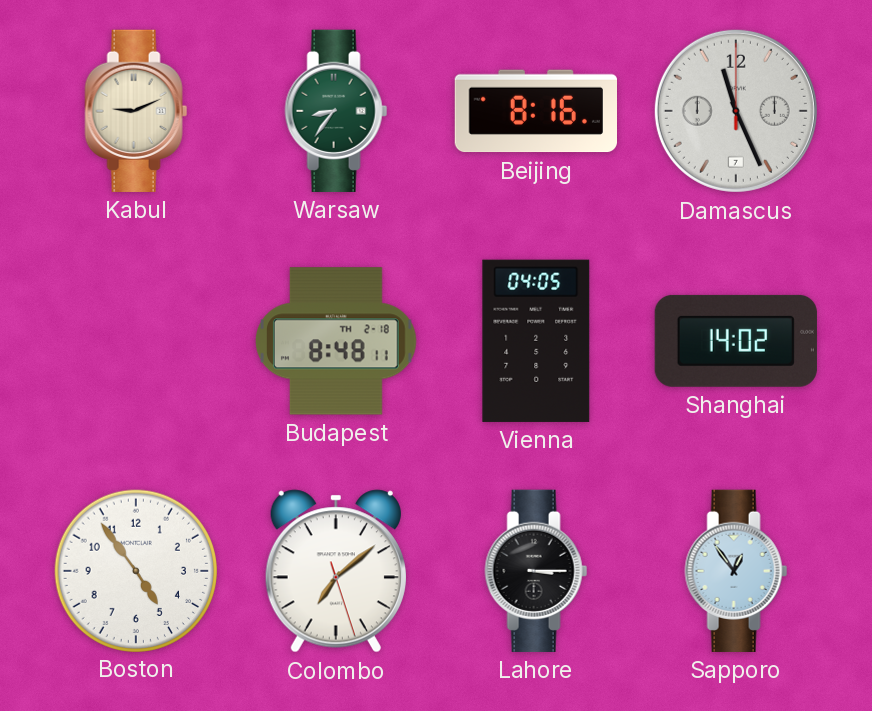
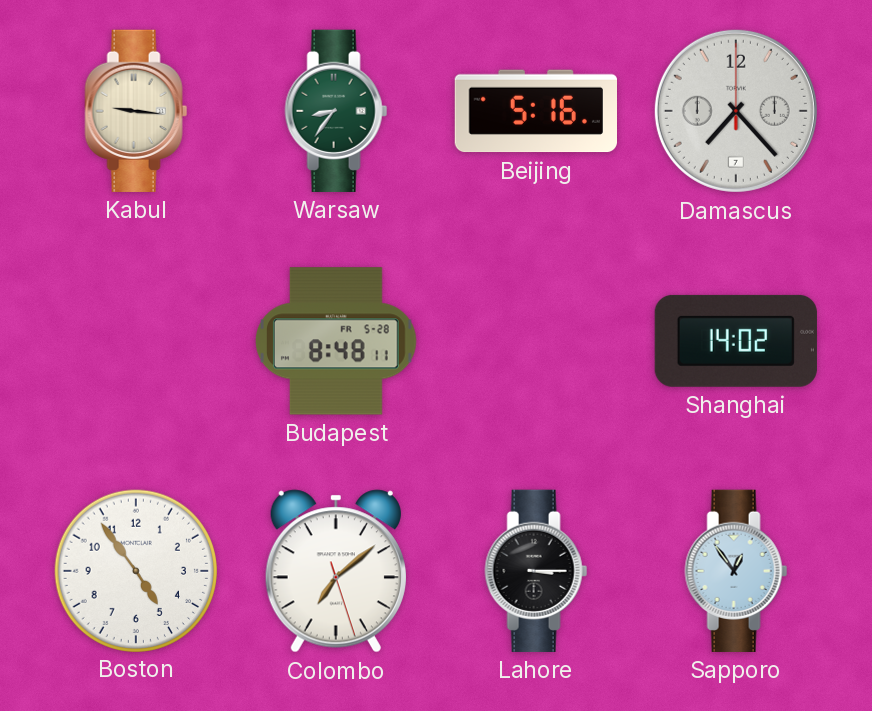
Kabul: 9:11 -> 9:16 (136, 111)
Beijing: 8:16 -> 5:16 (535, 111)
Damascus: 11:26 -> 7:23 (736, 111)
Budapest date: TH 2-18 -> FR 5-28 (337, 341)
Vienna: 04:05 -> none (536, 341)
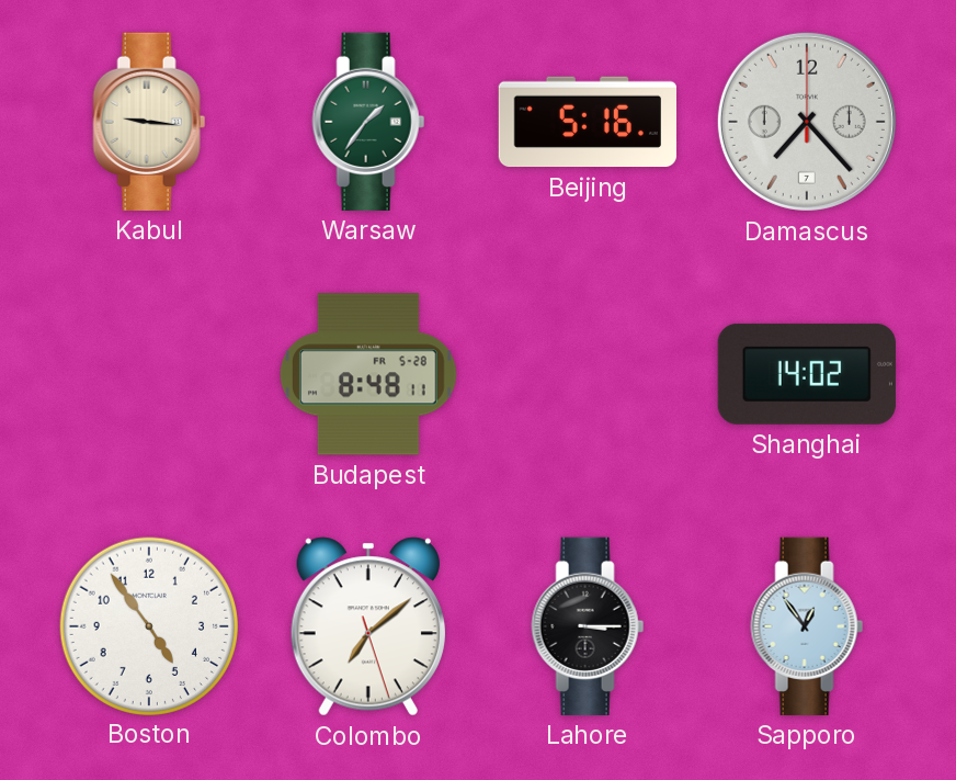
Warsaw: 8:36 -> 1:36 (368, 122)
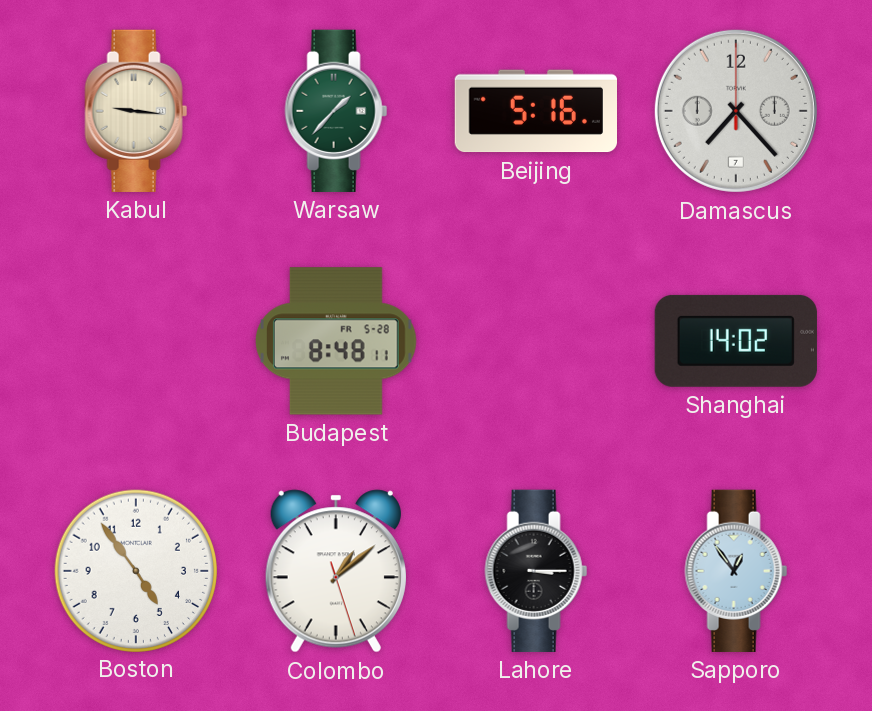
Warsaw: 1:36 -> 1:37 (336, 111)
Colombo: 7:08 -> 1:08 (336, 571)
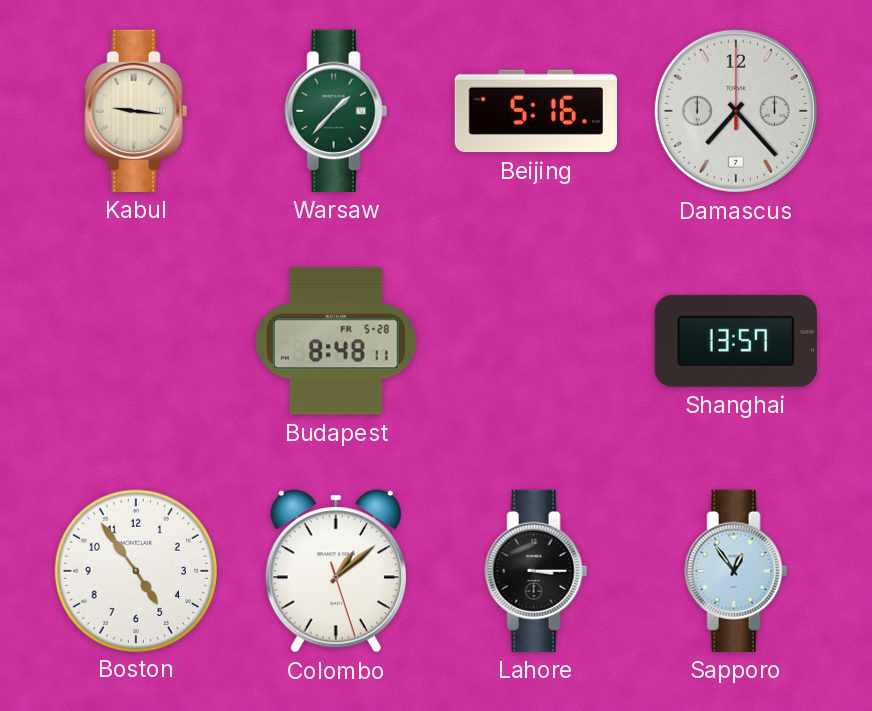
Shanghai: 14:02 -> 13:57 (736, 341)
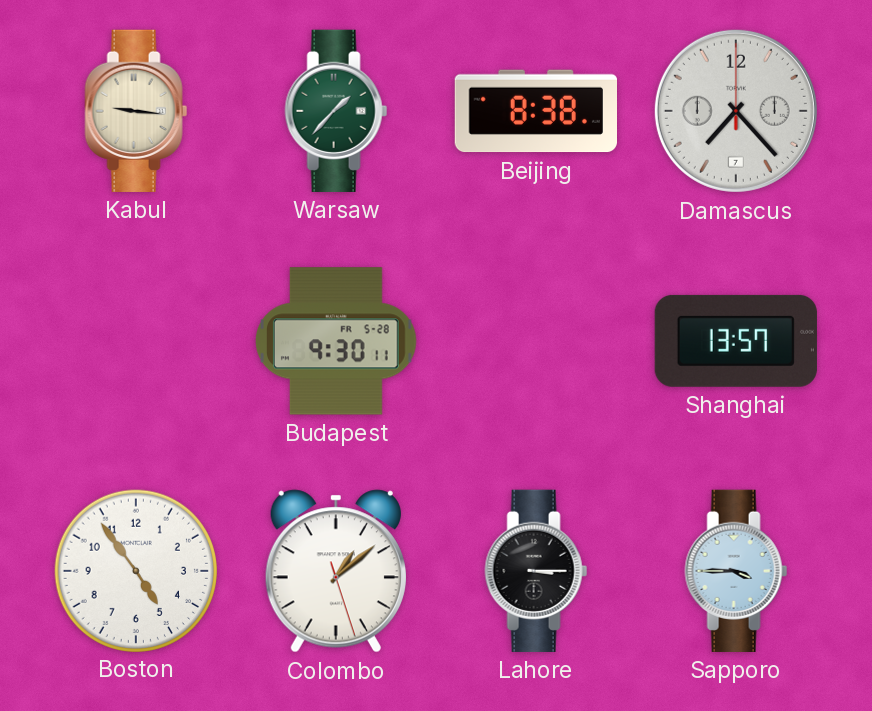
Beijing: 5:16 -> 8:38 (535, 111)
Budapest: 8:48 -> 9:30 (337, 341)
Sapporo: 12:54 -> 3:45 (736, 571)
